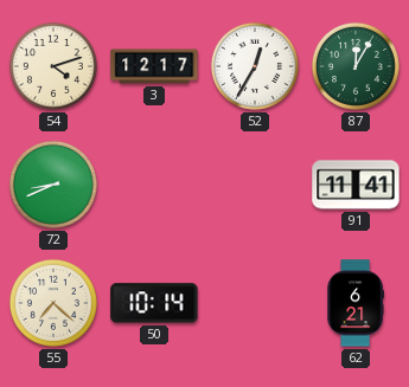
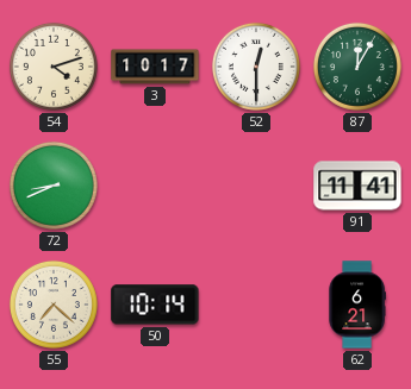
3: 12:17 -> 10:17 (155, 67)
52: 12:35 -> 12:30 (256, 67)
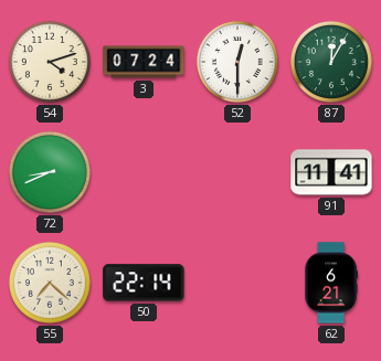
3: 10:17 -> 07:24 (144, 62)
50: 10:14 -> 22:14 (144, 283)
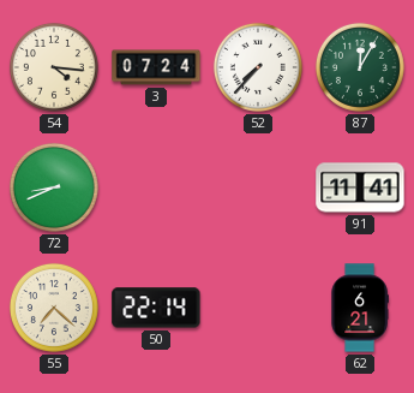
54: 4:12 -> 4:16 (54, 67)
52: 12:30 -> 7:37 (258, 67)
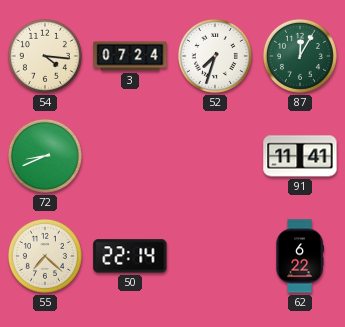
52: 7:37 -> 7:33 (215, 56)
62: 6:21 -> 6:22 (300, 256)
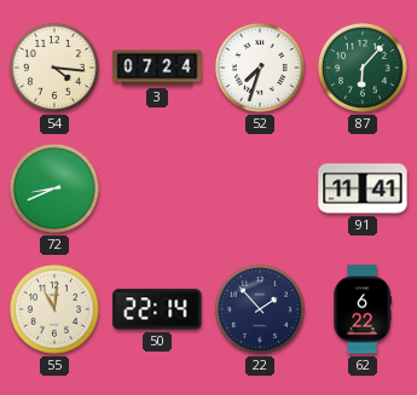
87: 12:05 -> 6:07 (363, 68)
55: 7:22 -> 11:01 (54, 309)
22: none -> 1:53 (260, 309)
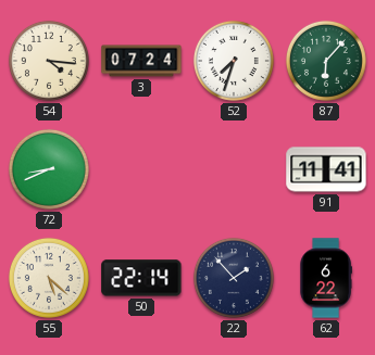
55: 11:01 -> 5:22 (49, 278)
